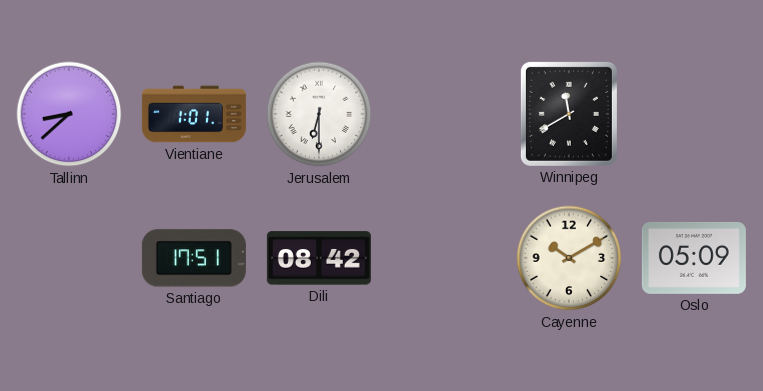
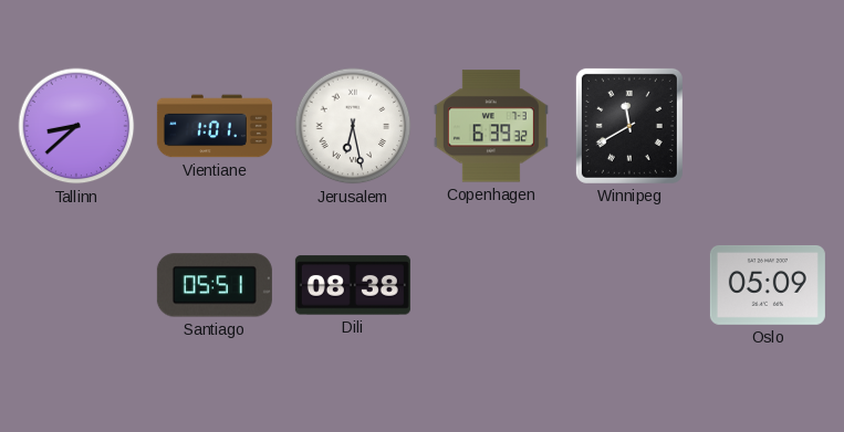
Jerusalem: 6:30 -> 6:28 (353, 126)
Copenhagen: none -> 6:39 (491, 126)
Santiago: 17:51 -> 05:51 (215, 285)
Dili: 08:42 -> 08:38 (353, 285)
Cayenne: 10:10 -> none (569, 258)
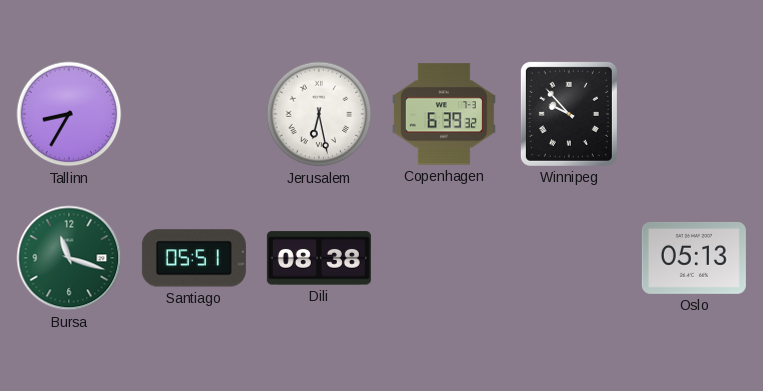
Tallinn: 8:38 -> 8:35 (69, 114)
Vientiane: 1:01 -> none (215, 126)
Winnipeg: 11:40 -> 9:53 (569, 114)
Bursa: none -> 11:18 (69, 258)
Oslo: 05:09 -> 05:13 (694, 258)
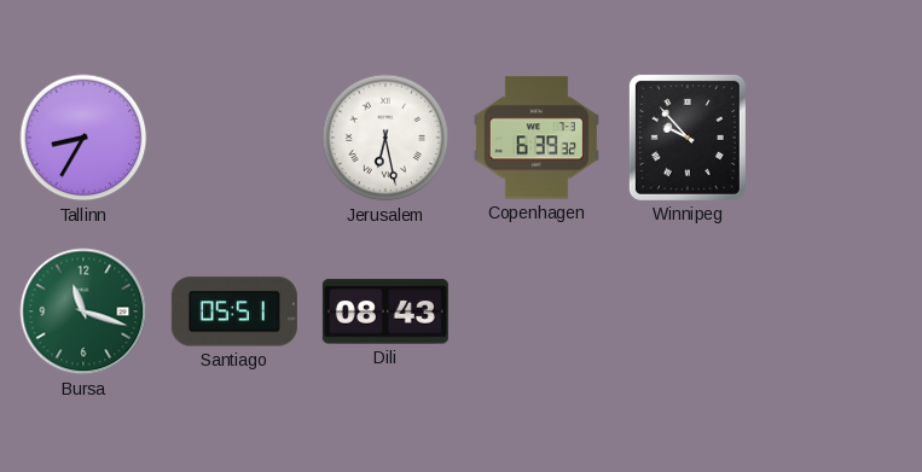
Dili: 08:38 -> 08:43 (385, 311)
Oslo: 05:13 -> none (694, 258)
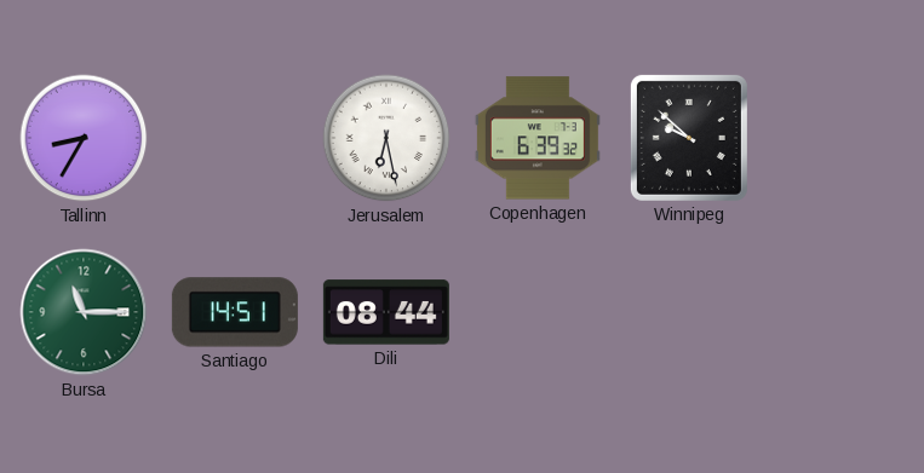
Winnipeg: 9:53 -> 9:52 (689, 138)
Bursa: 11:18 -> 11:15 (84, 312)
Santiago: 05:51 -> 14:51 (235, 312)
Dili: 08:43 -> 08:44 (386, 312)
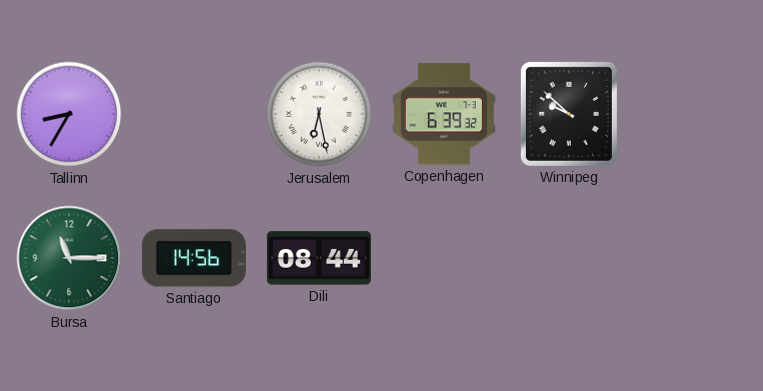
Santiago: 14:51 -> 14:56 (194, 258)
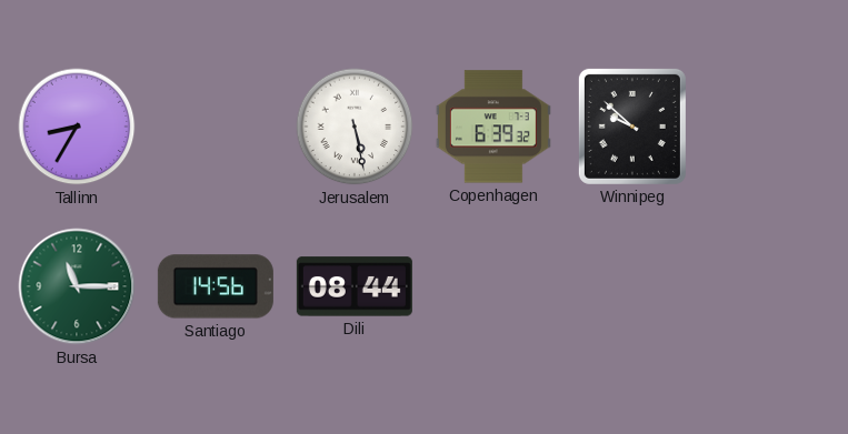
Jerusalem: 6:28 -> 5:28 (355, 127)
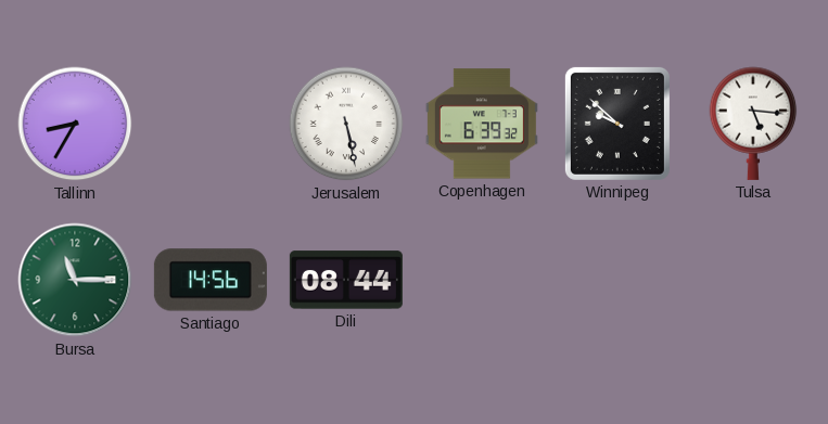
Tulsa: none -> 5:16 (753, 124)
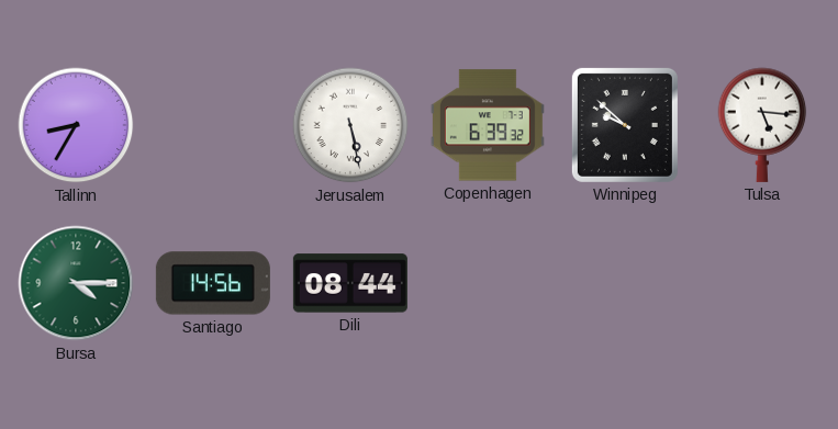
Bursa: 11:15 -> 4:15 (76, 283)
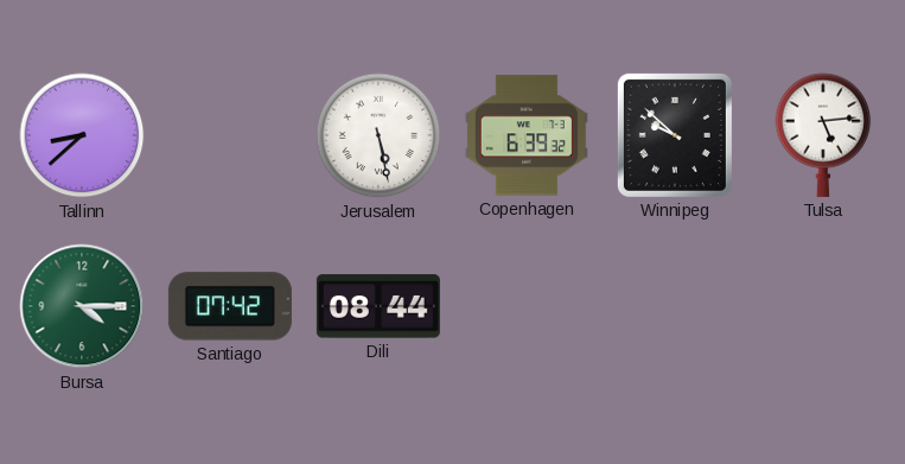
Tallinn: 8:35 -> 8:38 (82, 135)
Tulsa: 5:16 -> 5:14 (823, 135)
Santiago: 14:56 -> 07:42 (230, 306)
